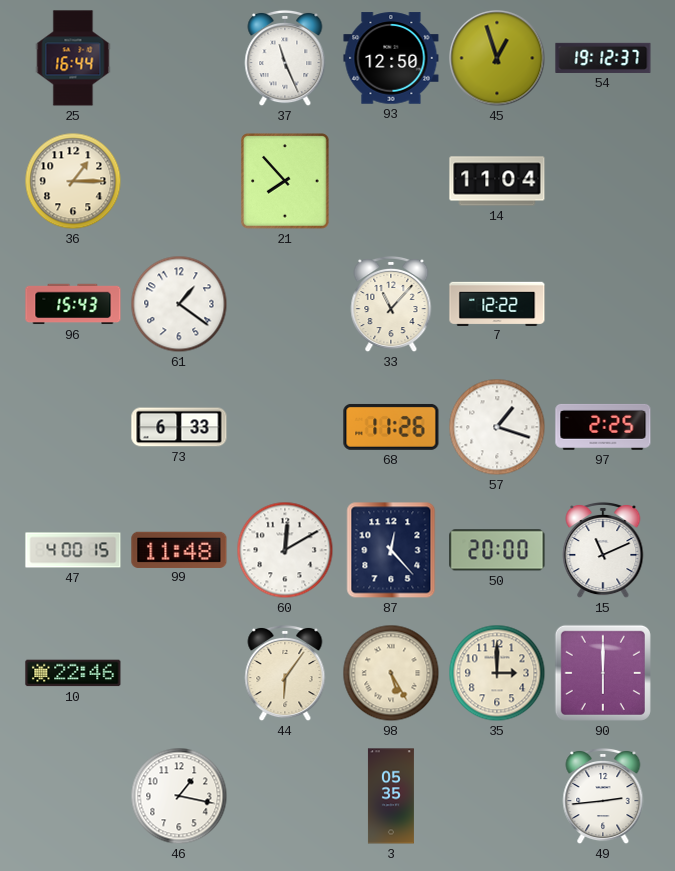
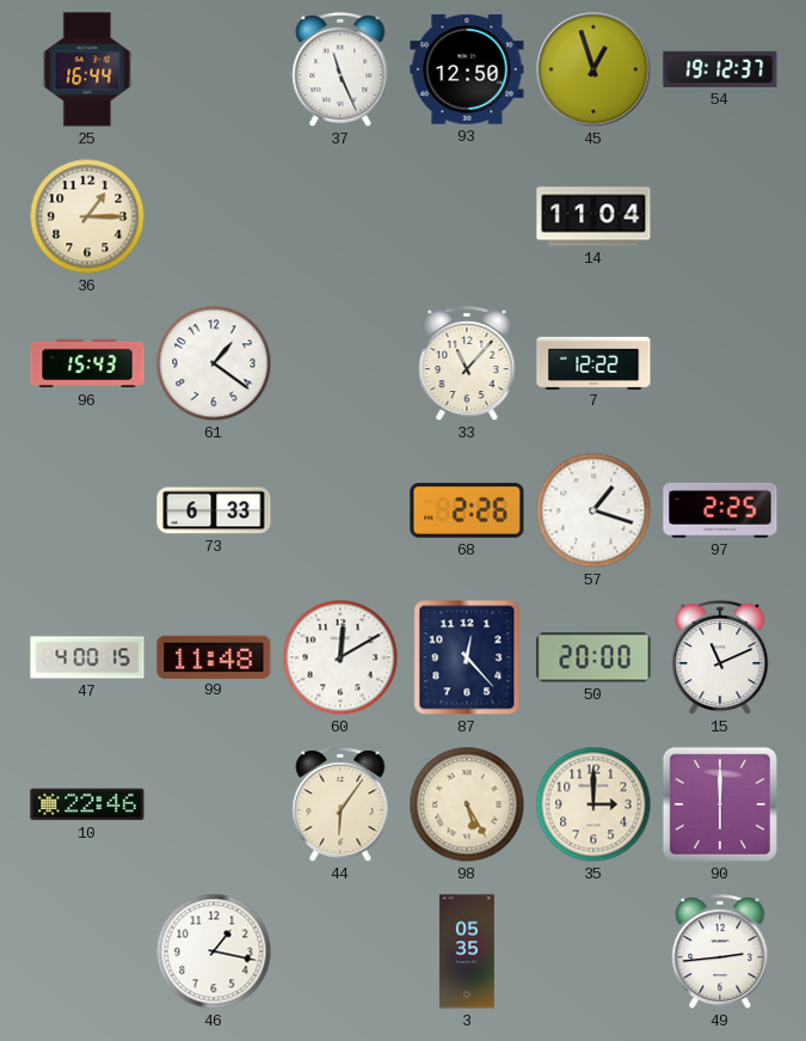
21: 7:53 -> none (285, 181)
68: 11:26 -> 2:26 (467, 510)
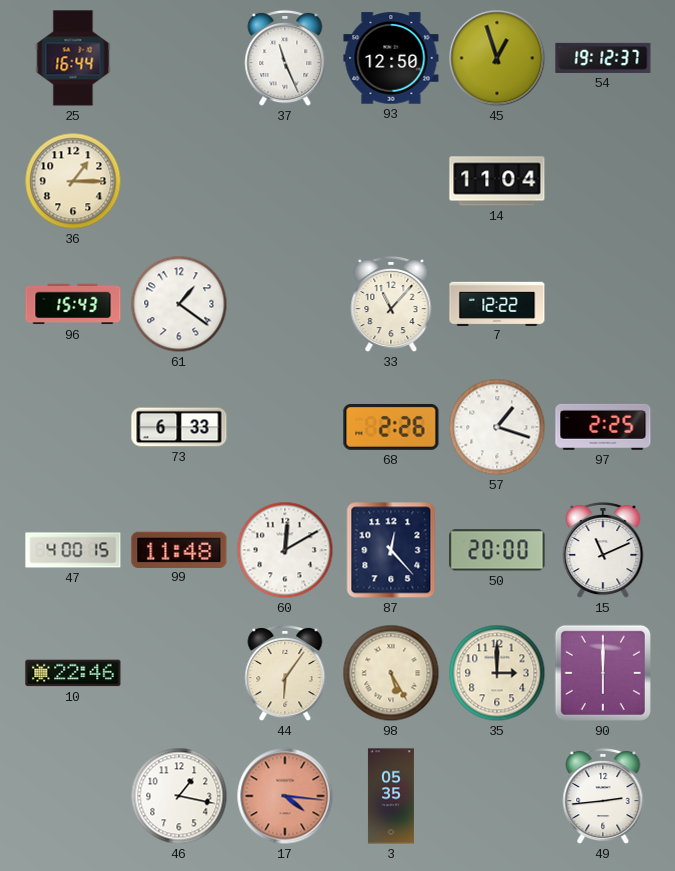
17: none -> 4:16 (285, 796)
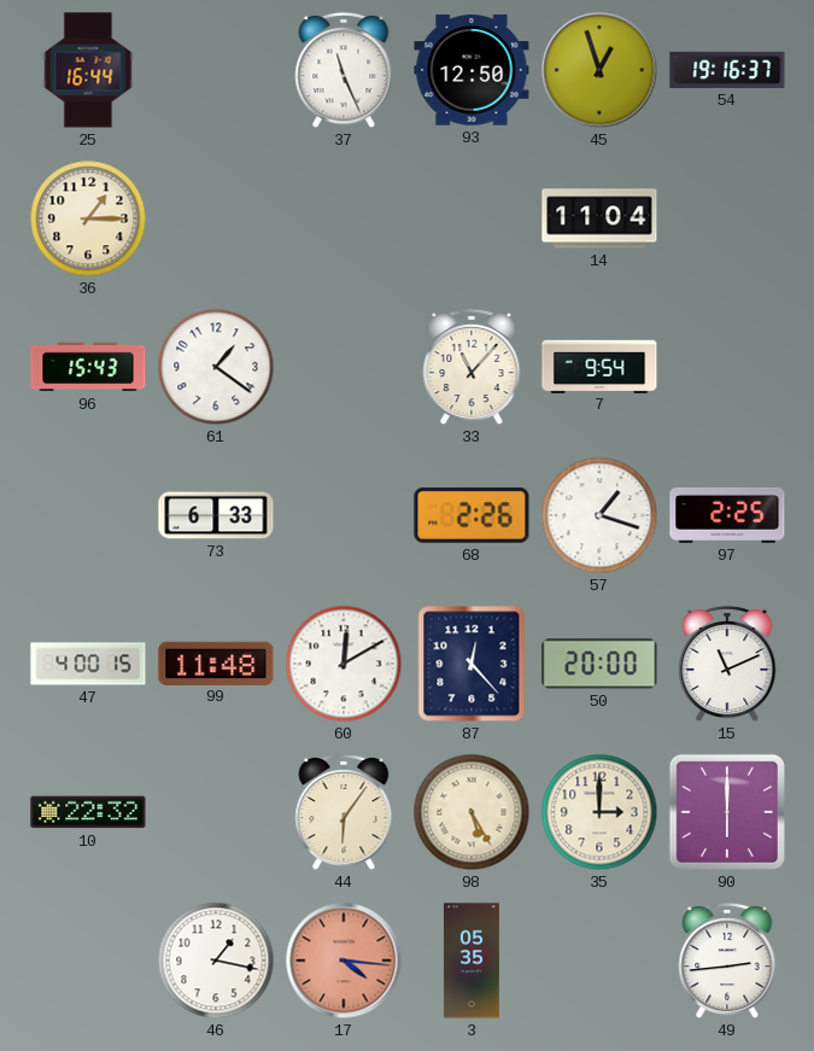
54: 19:12 -> 19:16 (727, 70)
7: 12:22 -> 9:54 (599, 366)
10: 22:46 -> 22:32 (88, 812)
